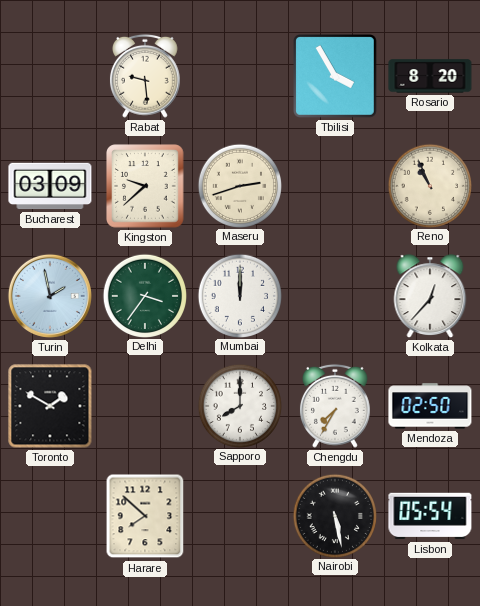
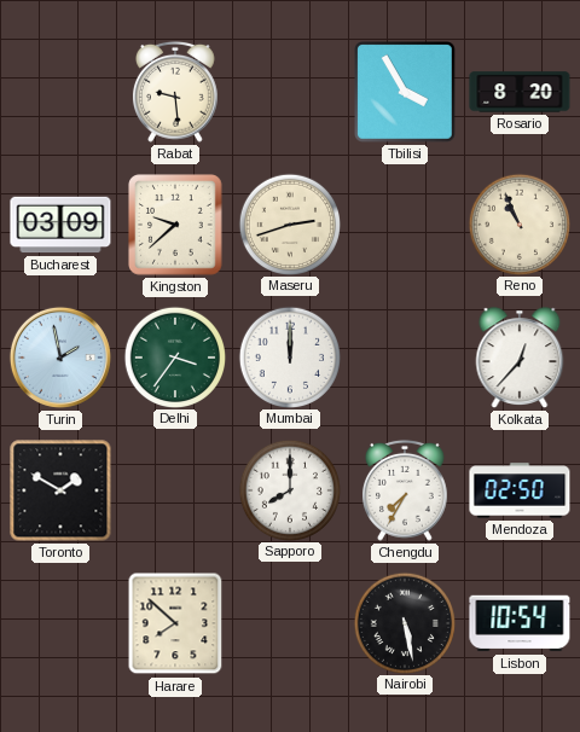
Lisbon: 05:54 -> 10:54 (520, 623)
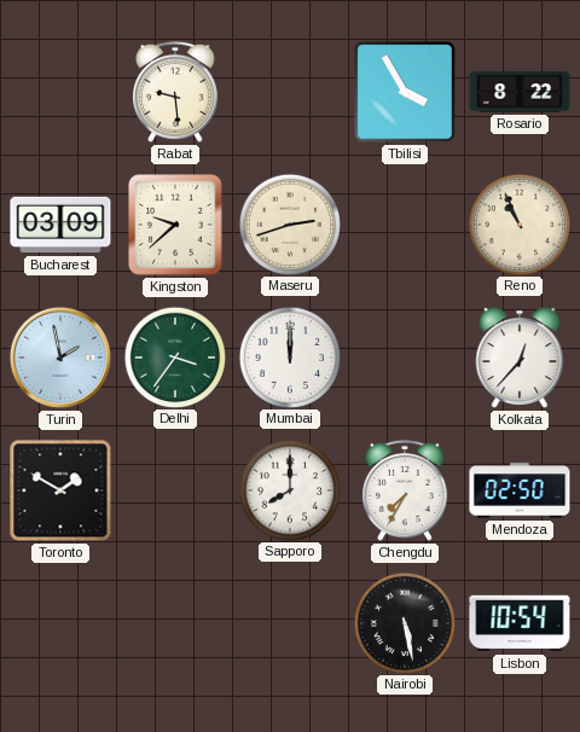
Rosario: 8:20 -> 8:22 (520, 92)
Harare: 7:52 -> none (175, 623)
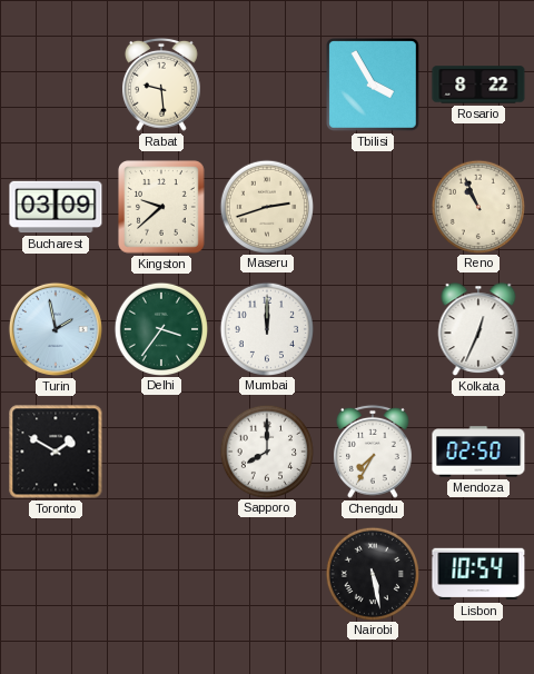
Kolkata: 12:37 -> 12:34 (478, 329)
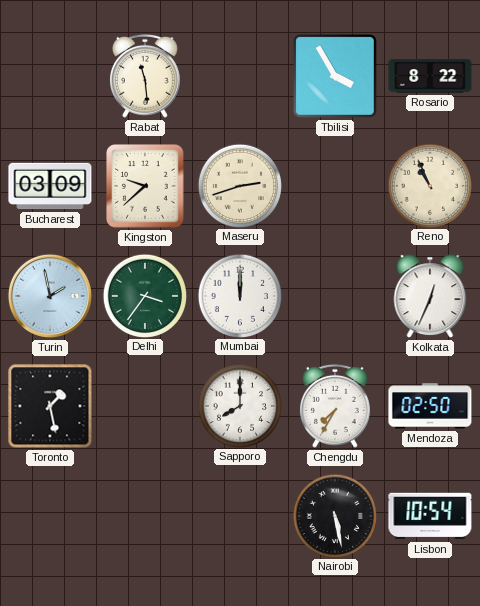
Rabat: 9:29 -> 11:29 (145, 76)
Toronto: 1:50 -> 1:28 (50, 406)
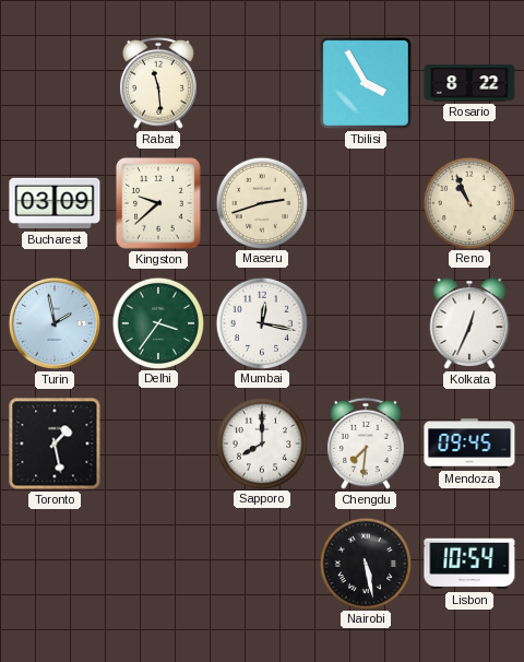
Mumbai: 12:00 -> 12:17 (261, 322)
Chengdu: 7:35 -> 7:31 (366, 444)
Mendoza: 02:50 -> 09:45 (469, 444)
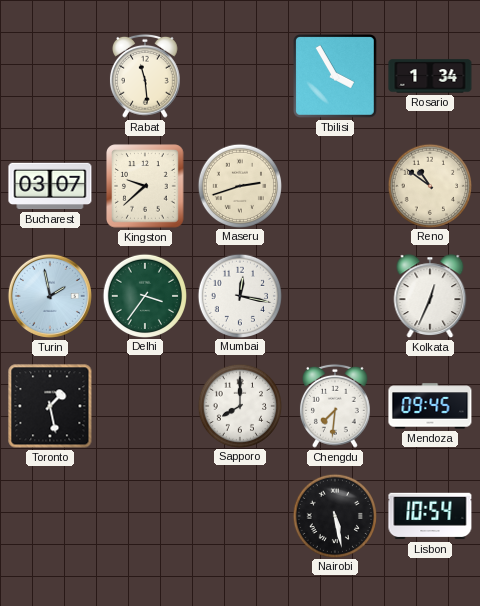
Rosario: 8:22 -> 1:34 (430, 76)
Bucharest: 03:09 -> 03:07 (50, 186)
Reno: 10:56 -> 10:51 (429, 185)
